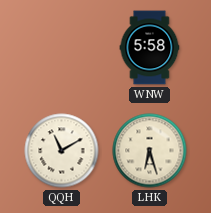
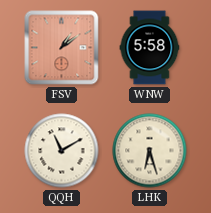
FSV: none -> 1:09 (62, 48)
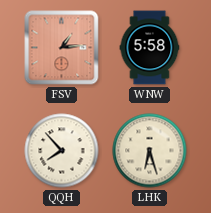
FSV: 1:09 -> 1:14 (62, 48)
QQH: 11:10 -> 7:53 (62, 151)
